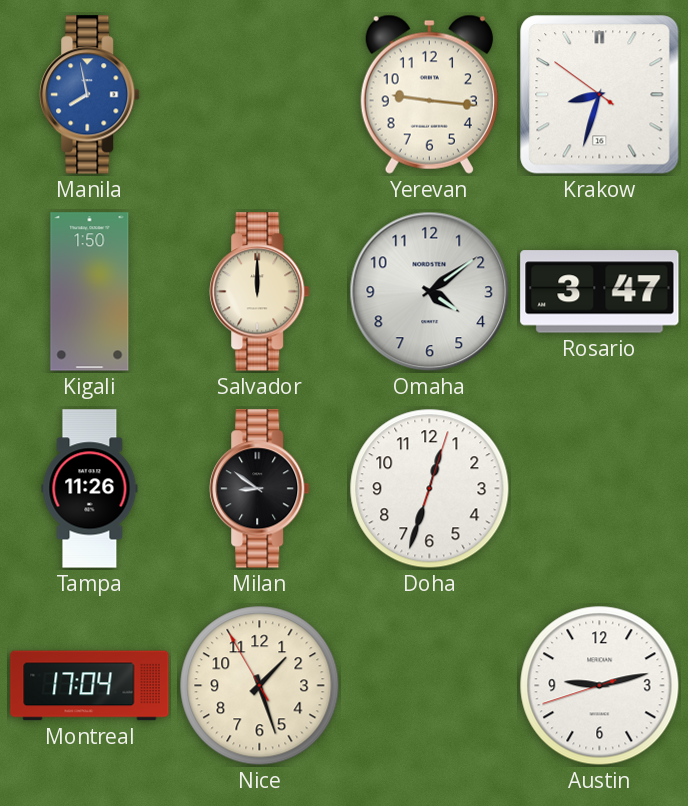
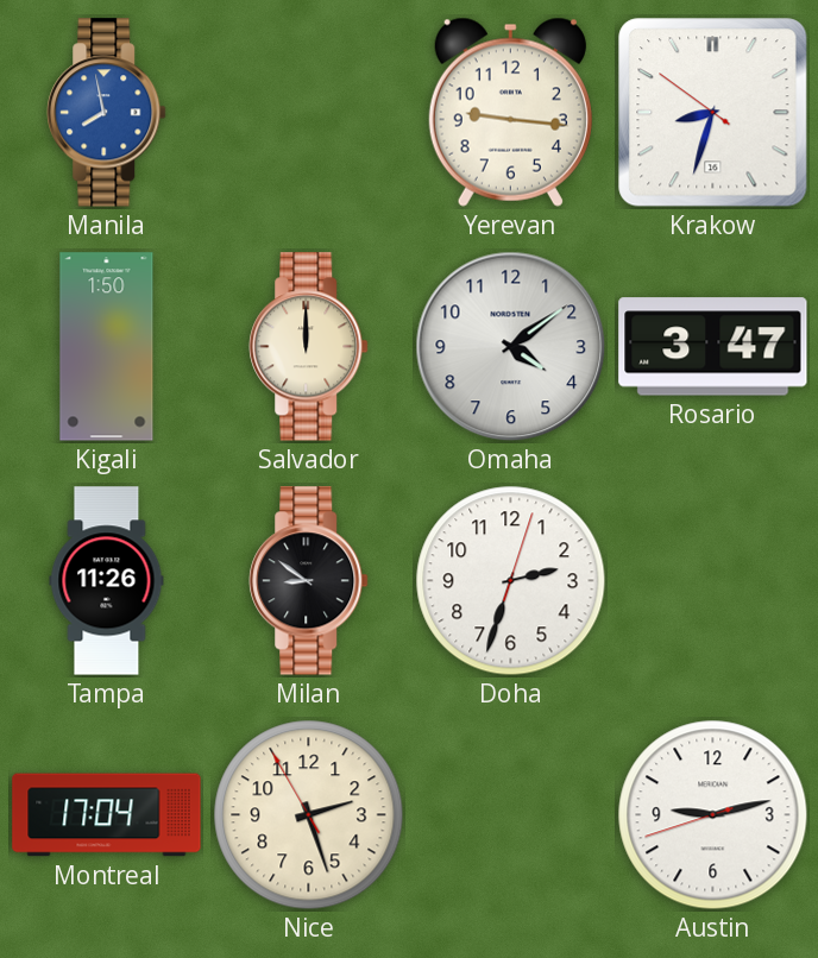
Doha: 12:33 -> 2:33 (511, 581)
Nice: 1:26 -> 2:26 (309, 815)
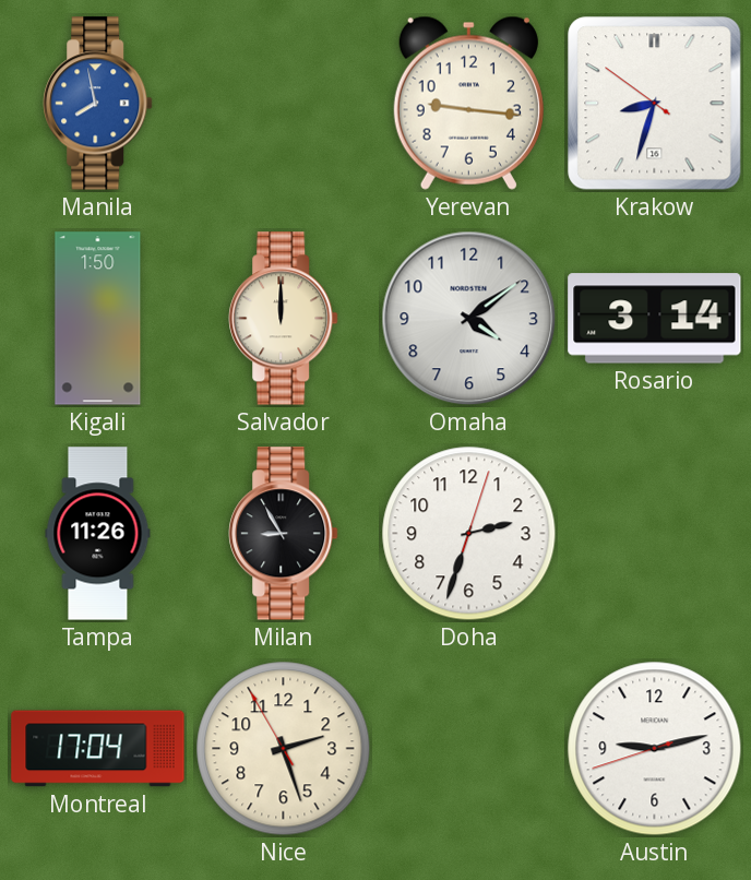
Rosario: 3:47 -> 3:14 (655, 319)
Milan: 8:51 -> 8:55 (284, 534)
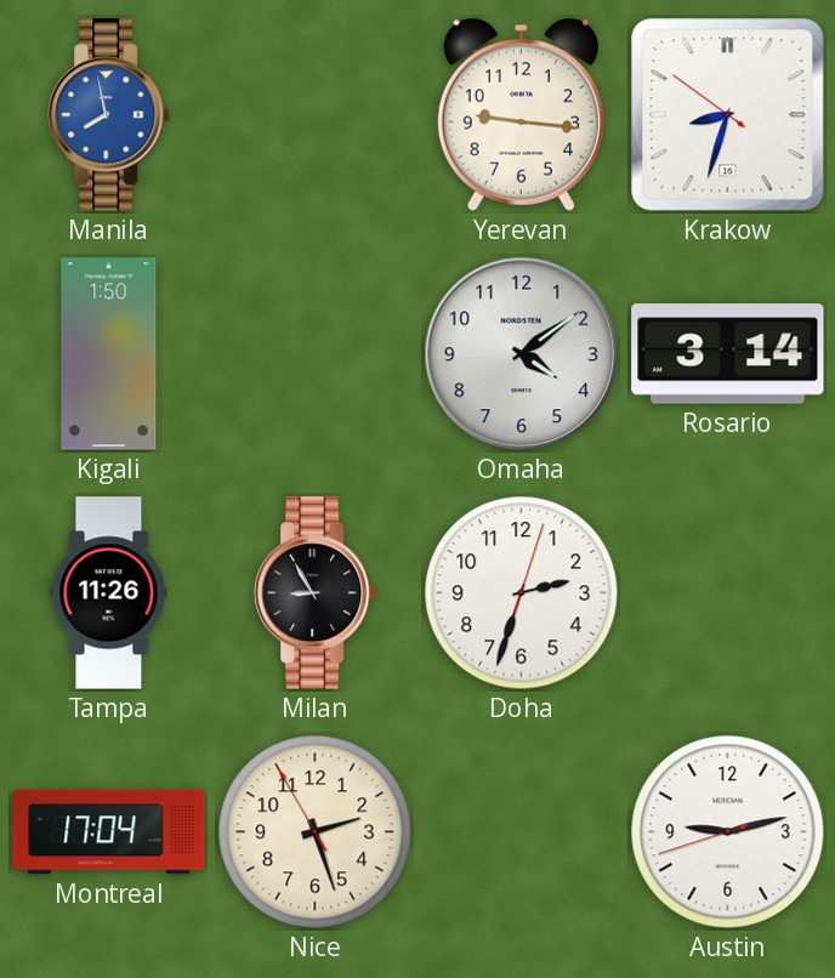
Salvador: 12:00 -> none (284, 319)
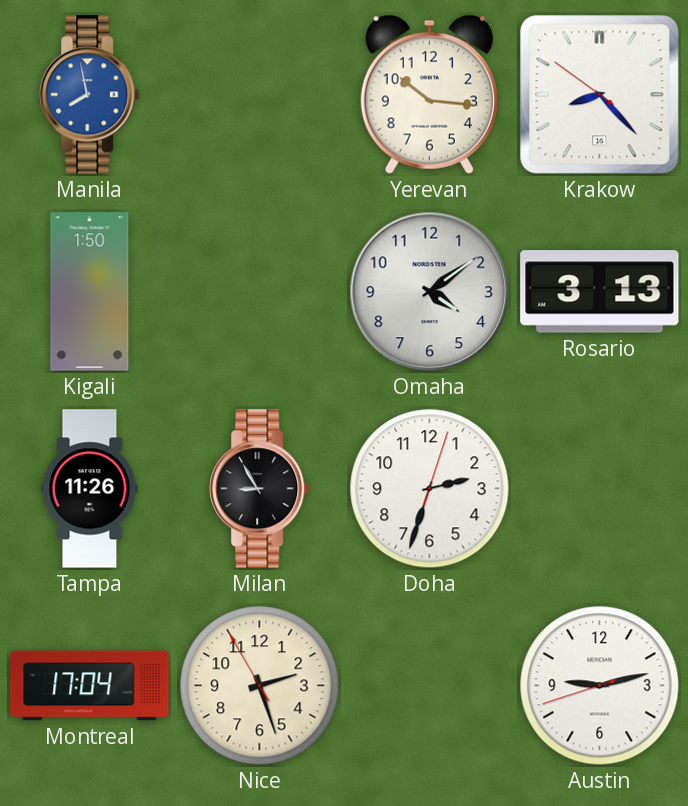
Yerevan: 9:16 -> 10:16 (429, 94)
Krakow: 8:32 -> 8:22 (600, 95)
Rosario: 3:14 -> 3:13 (600, 292)
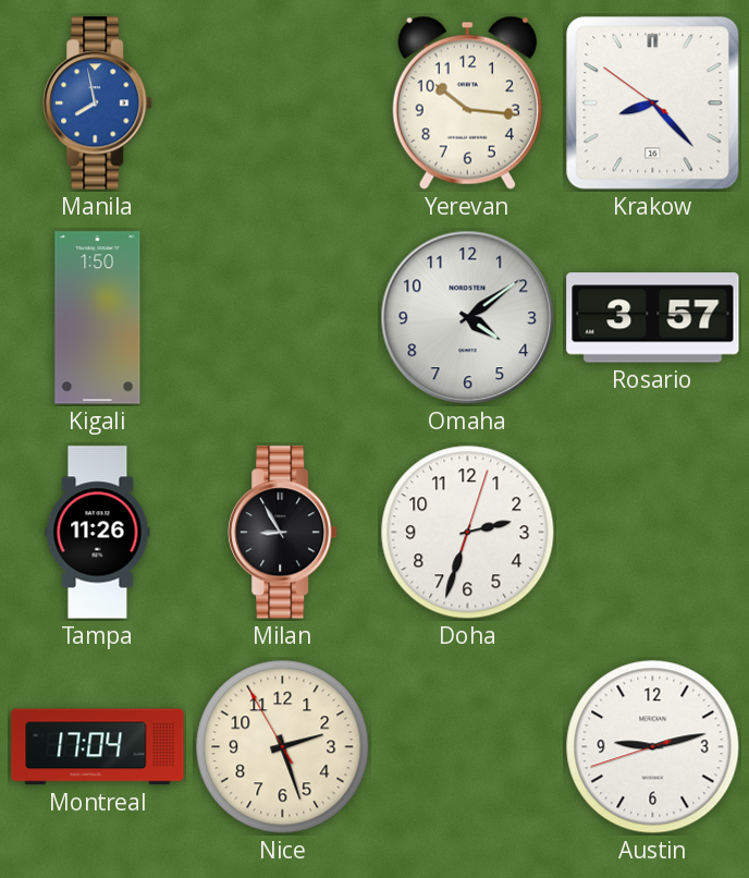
Rosario: 3:13 -> 3:57 (653, 318)
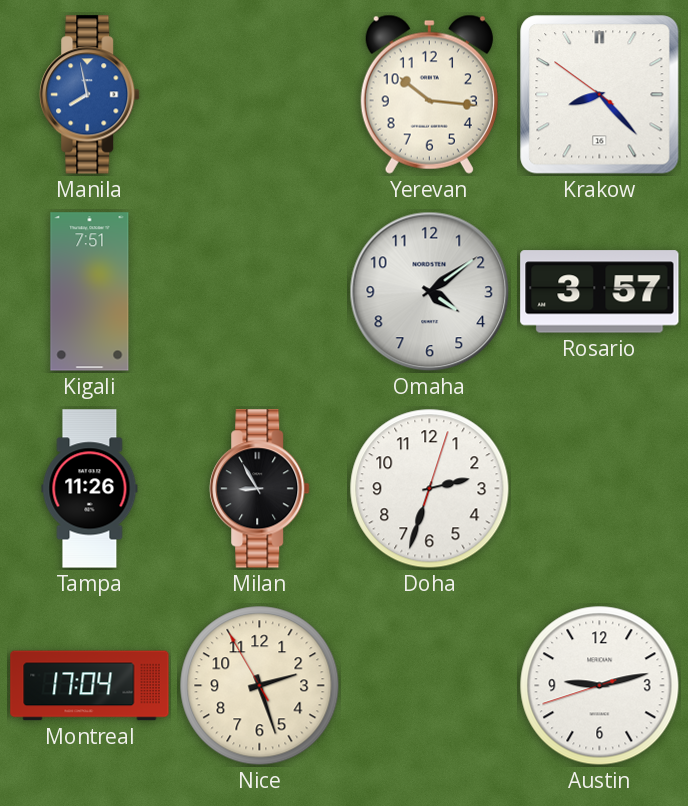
Kigali: 1:50 -> 7:51 (90, 292)
